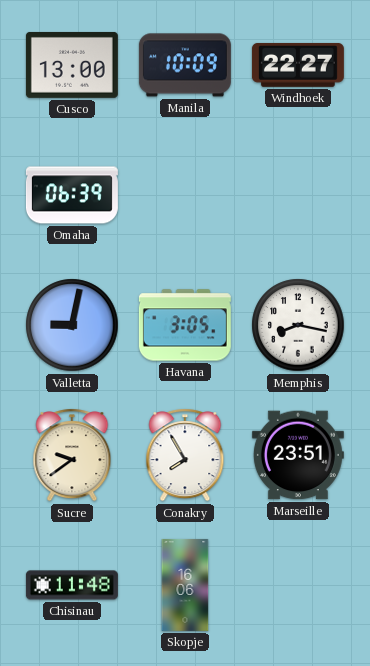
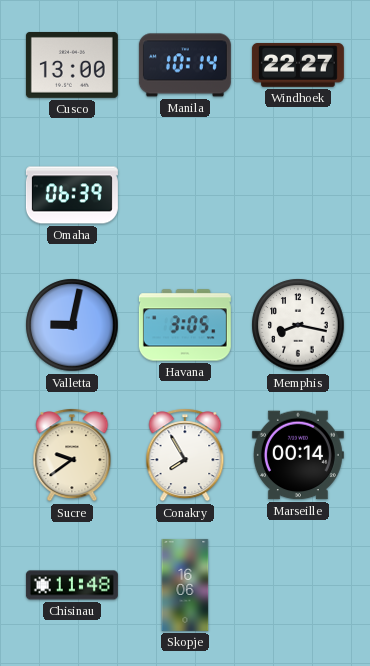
Manila: 10:09 -> 10:14 (185, 65)
Marseille: 23:51 -> 00:14 (298, 455)
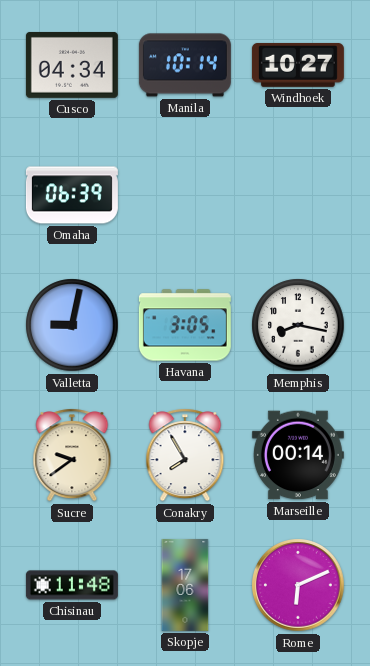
Cusco: 13:00 -> 04:34 (72, 65)
Windhoek: 22:27 -> 10:27 (298, 65)
Skopje: 16:06 -> 17:06 (185, 585)
Rome: none -> 6:11 (298, 585)
